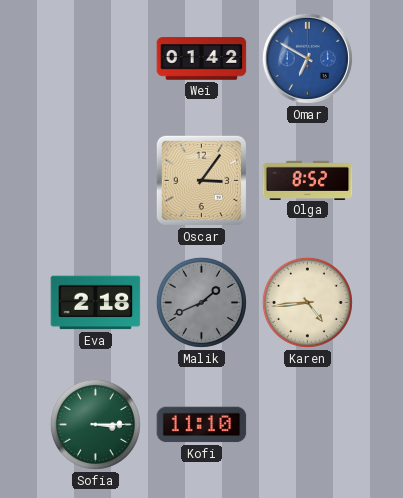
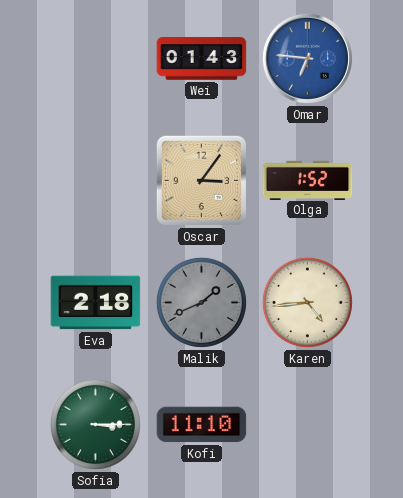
Wei: 01:42 -> 01:43 (202, 59)
Omar: 6:50 -> 6:46 (307, 58)
Olga: 8:52 -> 1:52 (308, 180)
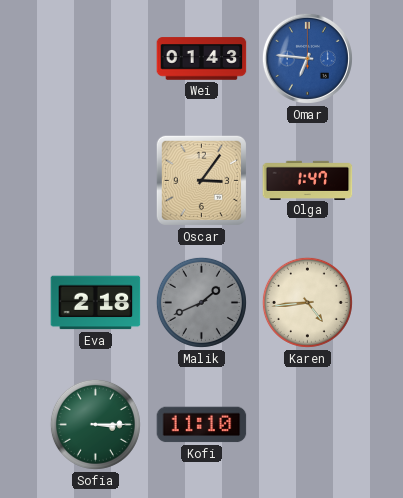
Olga: 1:52 -> 1:47 (308, 180)
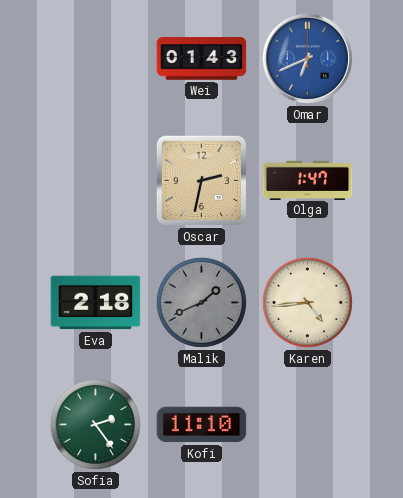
Omar: 6:46 -> 6:41 (307, 58)
Oscar: 3:06 -> 2:32 (201, 180)
Sofia: 3:15 -> 2:24 (95, 424)
